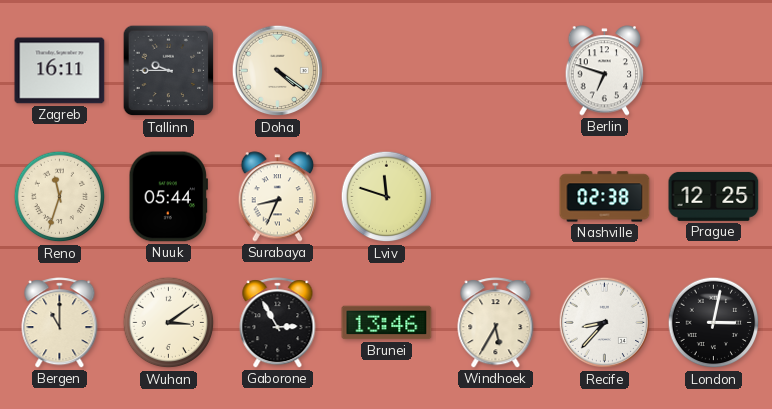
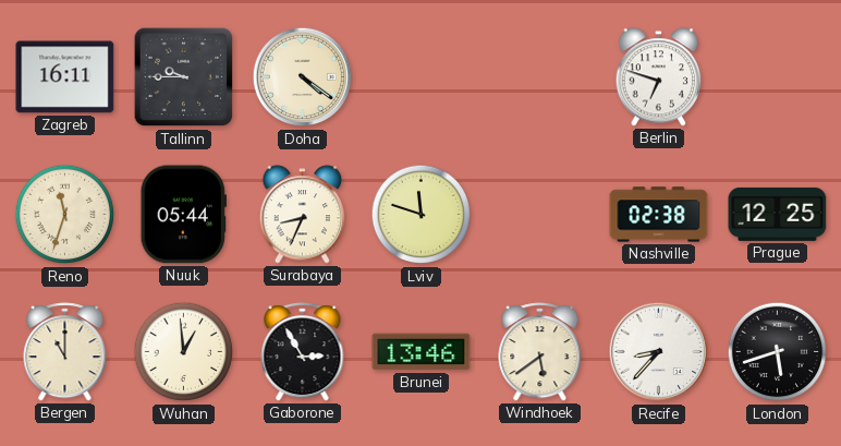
Wuhan: 3:09 -> 12:59 (184, 352)
Windhoek: 5:35 -> 5:39 (540, 352)
London: 3:02 -> 5:42 (778, 352)
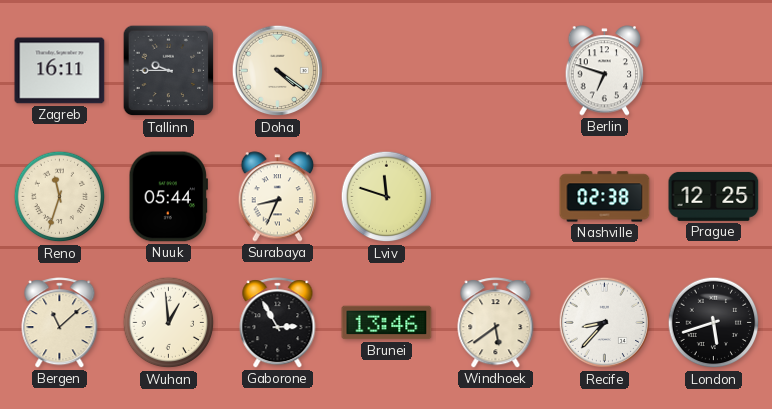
Bergen: 11:00 -> 11:08 (60, 323)
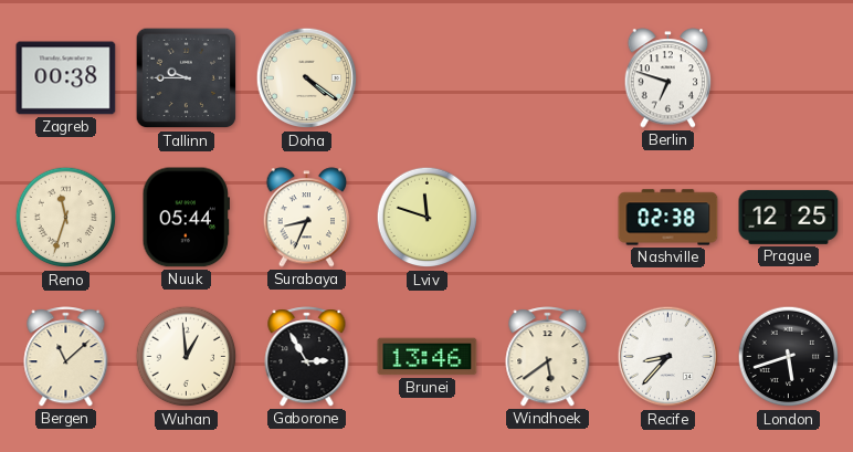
Zagreb: 16:11 -> 00:38 (66, 78)
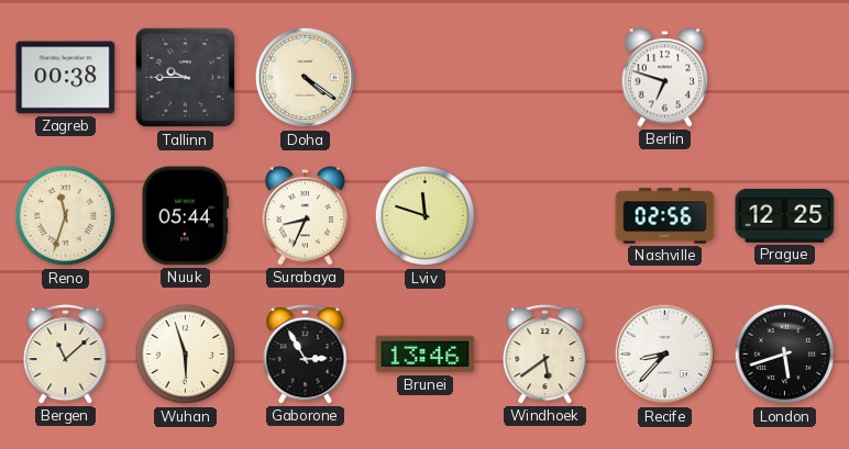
Nashville: 02:38 -> 02:56 (665, 216)
Wuhan: 12:59 -> 5:57 (186, 355)
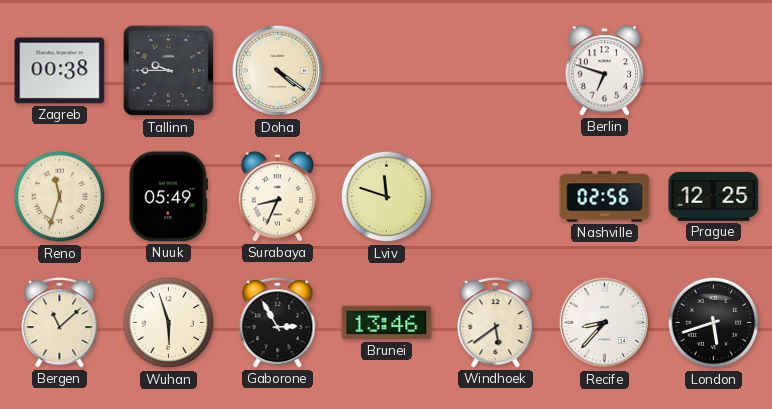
Nuuk: 05:44 -> 05:49 (168, 197)
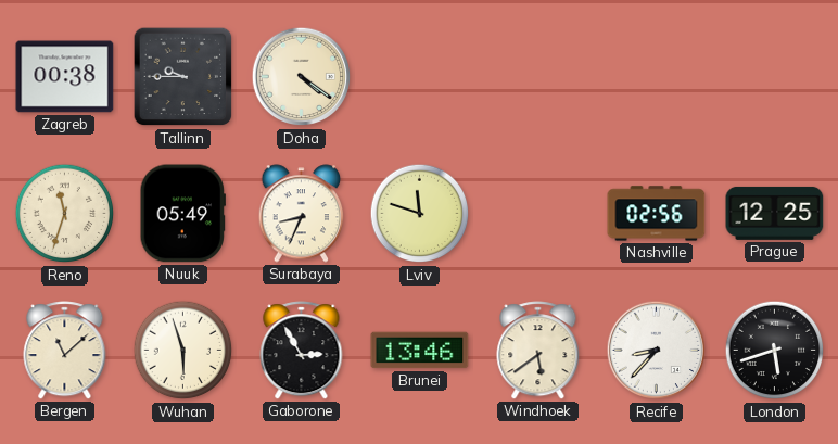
Berlin: 6:48 -> none (605, 71)
